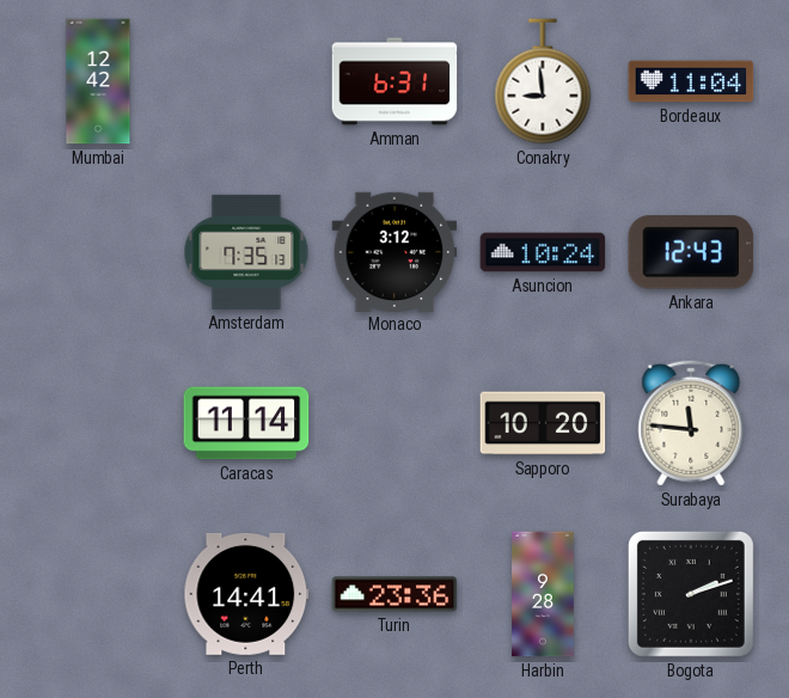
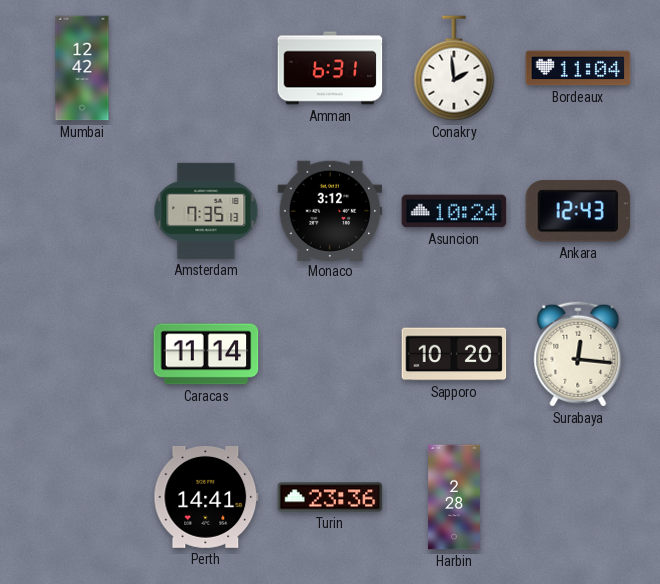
Conakry: 8:59 -> 1:59 (454, 68)
Surabaya: 11:46 -> 12:16 (578, 354)
Harbin: 9:28 -> 2:28 (454, 497)
Bogota: 2:12 -> none (691, 594)
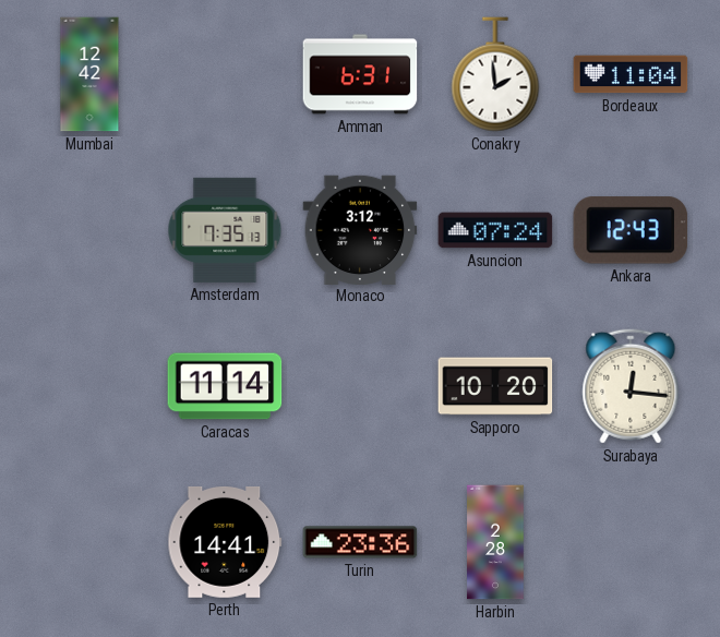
Asuncion: 10:24 -> 07:24 (495, 230)
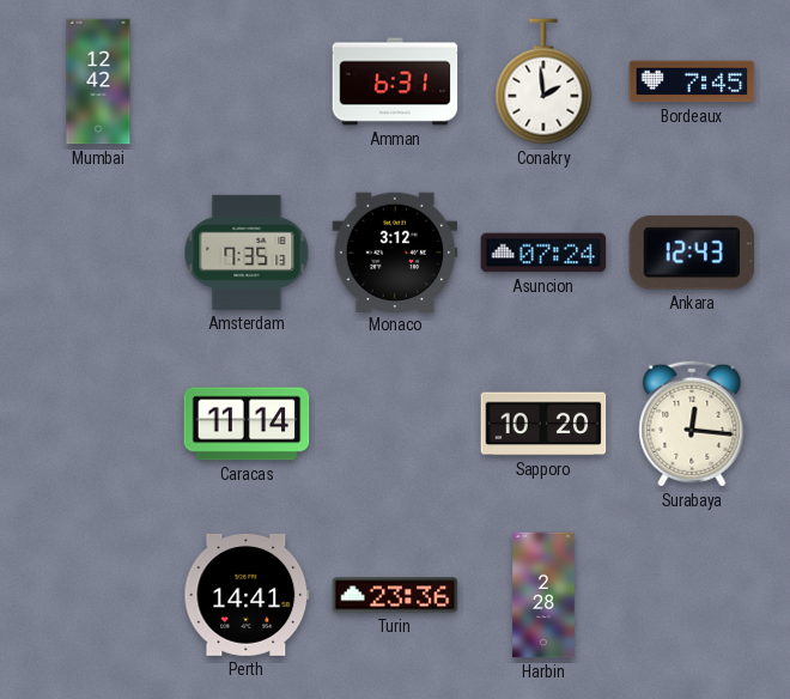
Bordeaux: 11:04 -> 7:45 (692, 81)
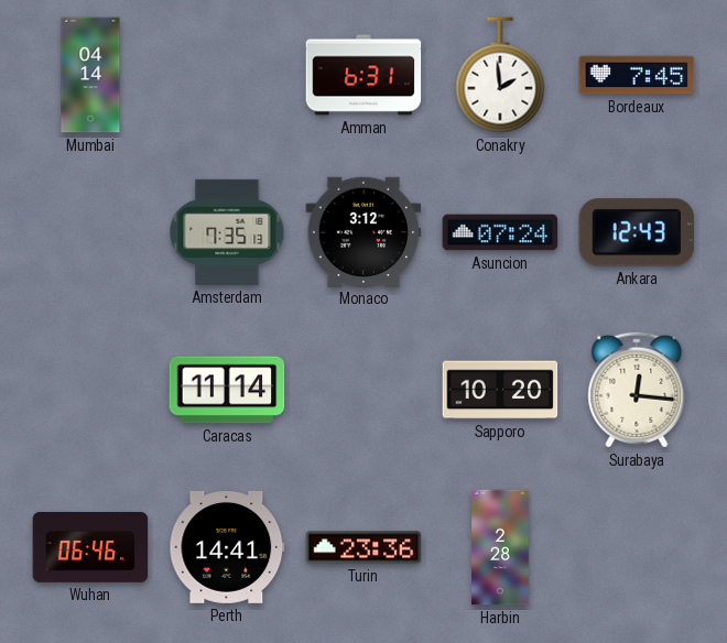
Mumbai: 12:42 -> 04:14 (90, 75)
Wuhan: none -> 06:46 (90, 547)
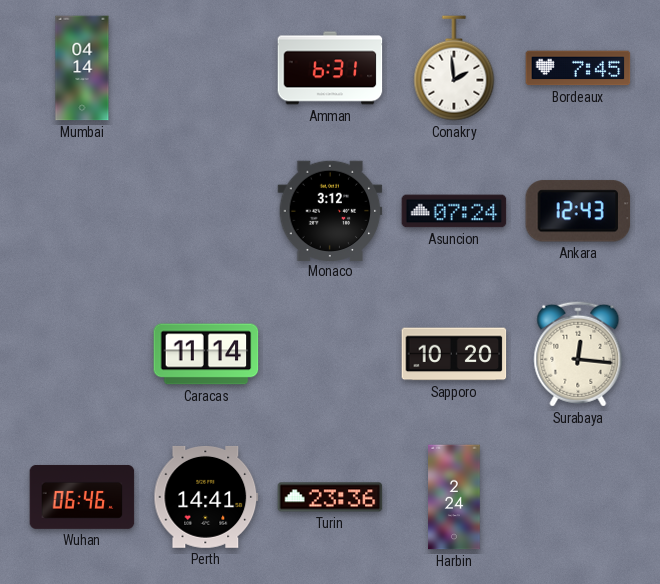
Amsterdam: 7:35 -> none (227, 232)
Harbin: 2:28 -> 2:24 (454, 497)
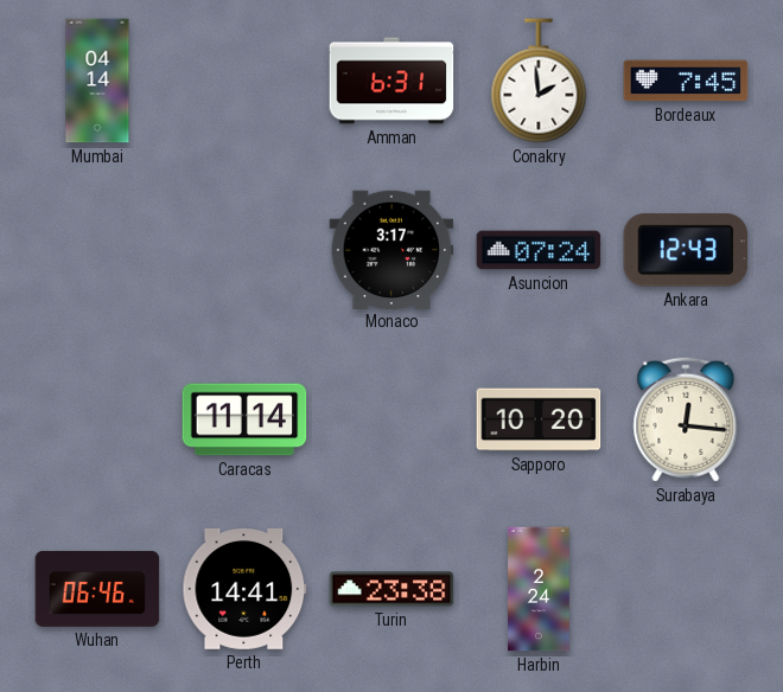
Monaco: 3:12 -> 3:17 (391, 249)
Turin: 23:36 -> 23:38 (391, 589)
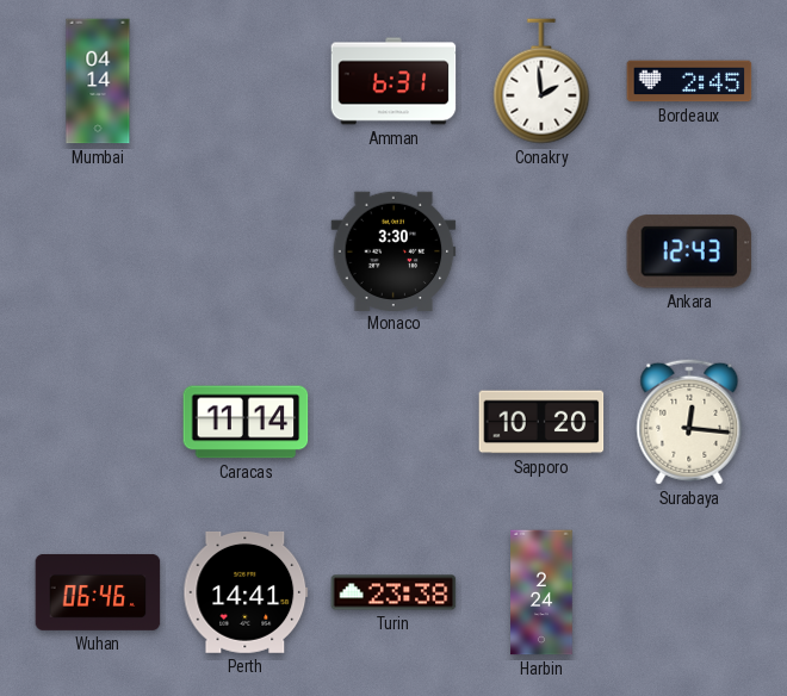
Bordeaux: 7:45 -> 2:45 (689, 81)
Monaco: 3:17 -> 3:30 (393, 250)
Asuncion: 07:24 -> none (539, 250)
